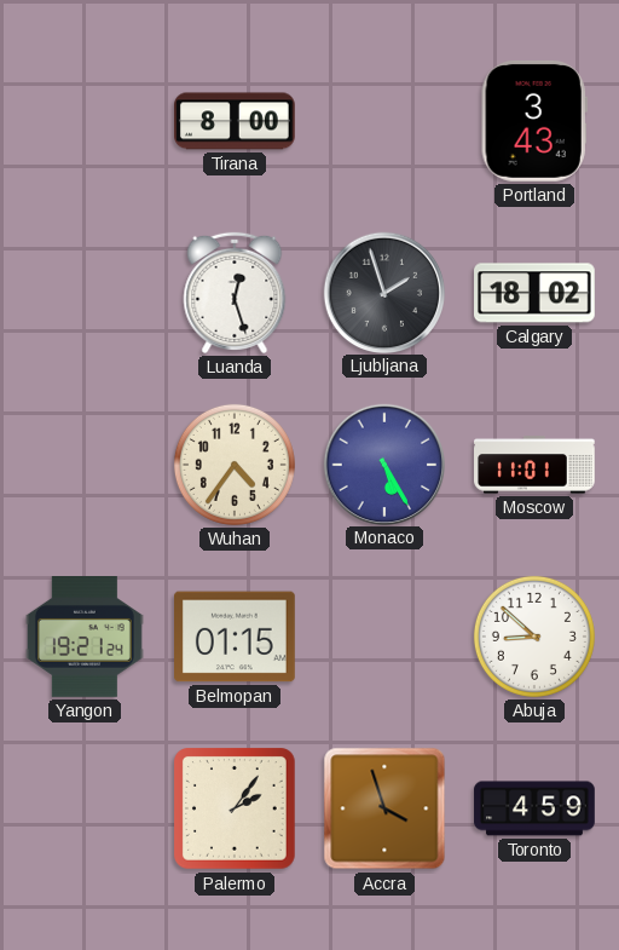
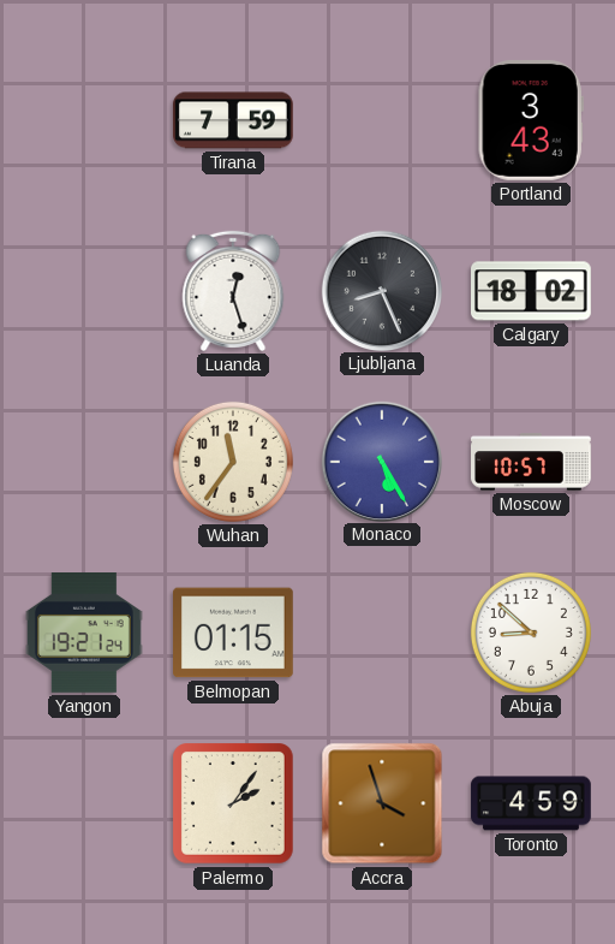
Tirana: 8:00 -> 7:59 (234, 120)
Ljubljana: 1:57 -> 8:26 (381, 290)
Wuhan: 4:36 -> 11:36 (233, 462)
Moscow: 11:01 -> 10:57 (532, 462)
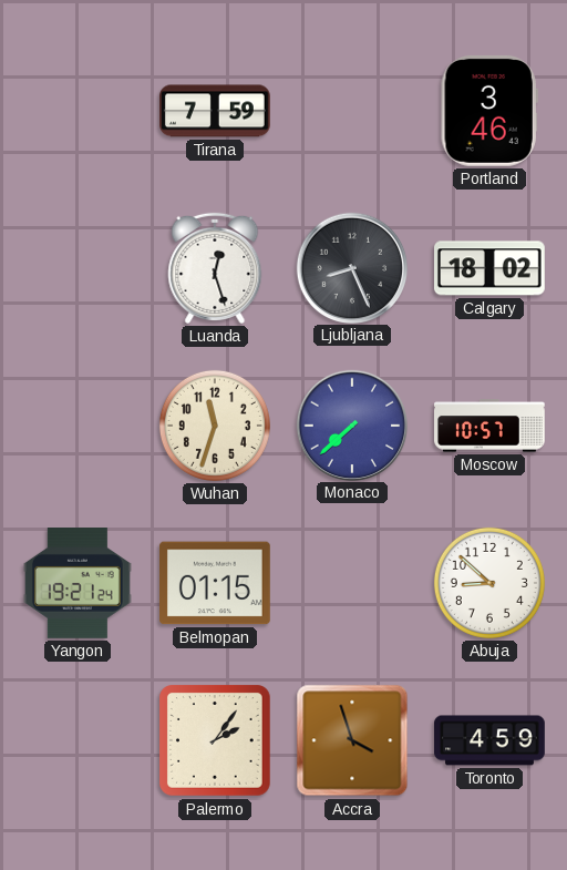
Portland: 3:43 -> 3:46 (489, 111)
Wuhan: 11:36 -> 11:33 (215, 426)
Monaco: 5:25 -> 7:38 (351, 424)
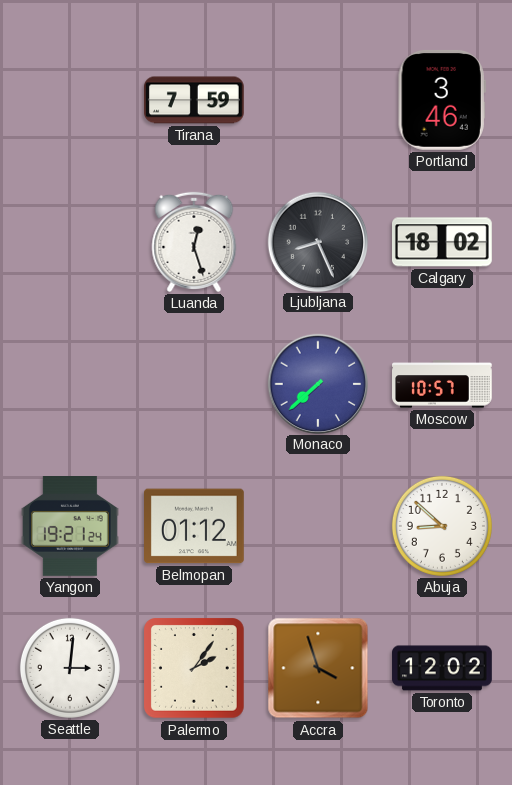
Wuhan: 11:33 -> none (215, 426)
Belmopan: 01:15 -> 01:12 (195, 526)
Seattle: none -> 3:01 (70, 668)
Toronto: 4:59 -> 12:02 (442, 668)
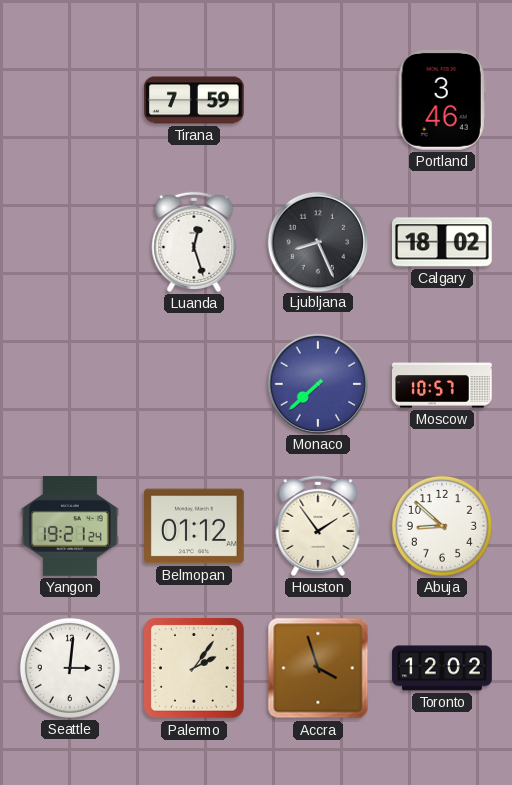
Houston: none -> 1:54 (318, 526)
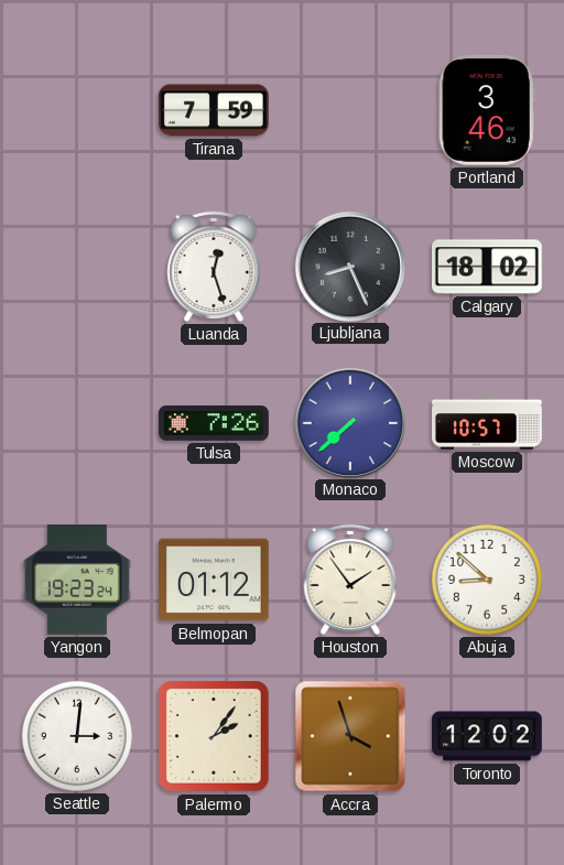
Tulsa: none -> 7:26 (215, 424)
Yangon: 19:21 -> 19:23 (77, 581)
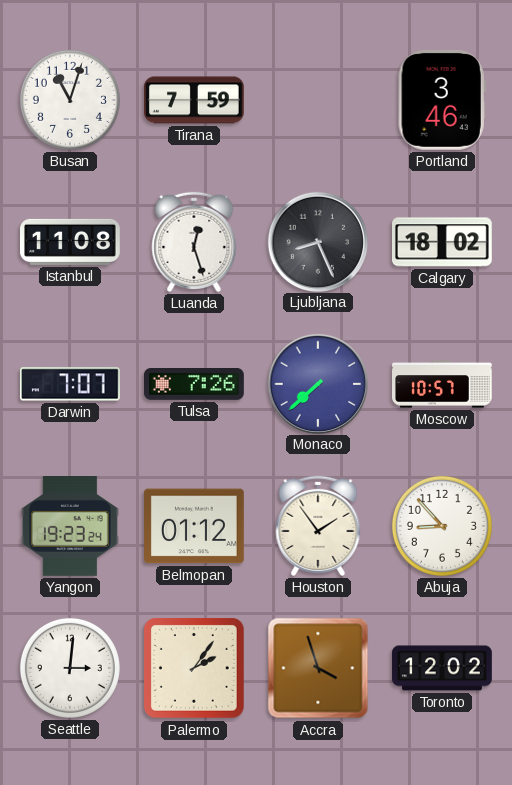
Busan: none -> 11:03 (70, 100)
Istanbul: none -> 11:08 (71, 242)
Darwin: none -> 7:07 (70, 384)
Abuja: 8:52 -> 8:53 (442, 526)
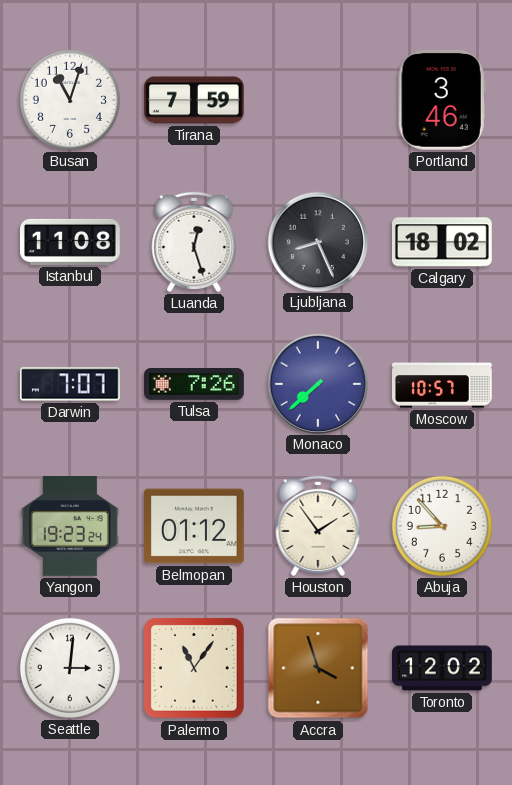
Palermo: 2:06 -> 11:06 (195, 669)
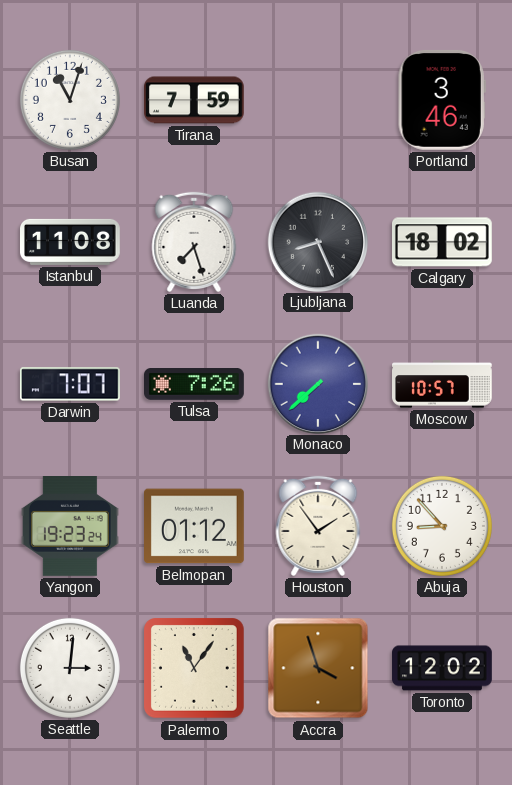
Luanda: 12:27 -> 7:27 (194, 242)
